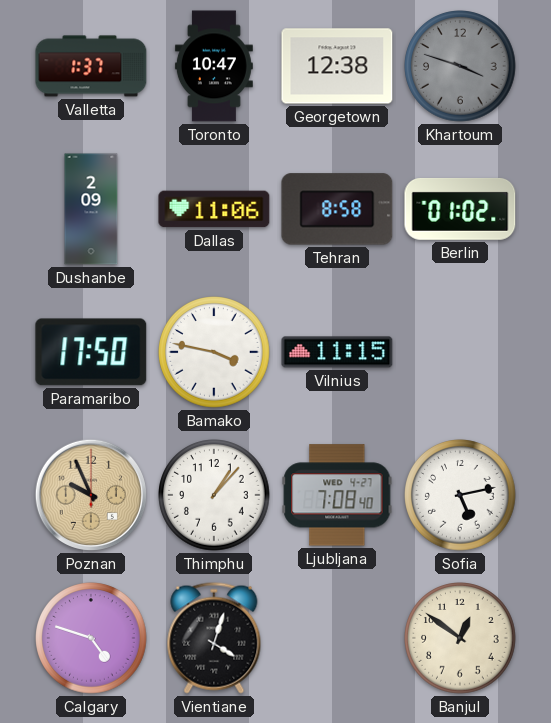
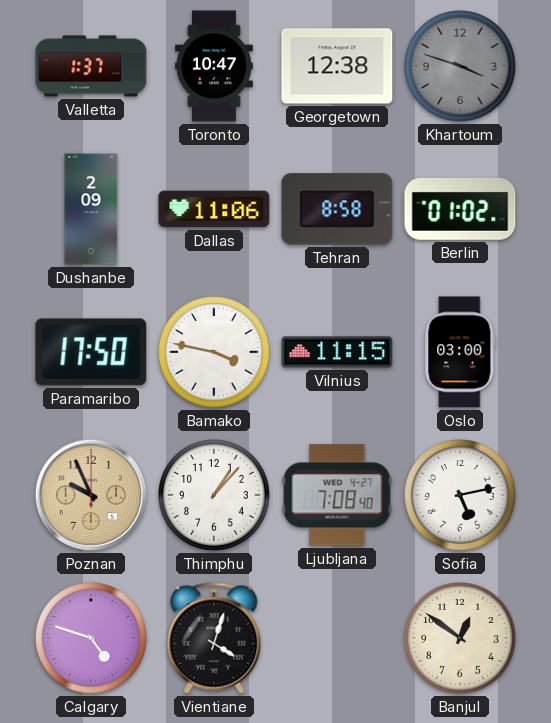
Oslo: none -> 03:00 (460, 352)
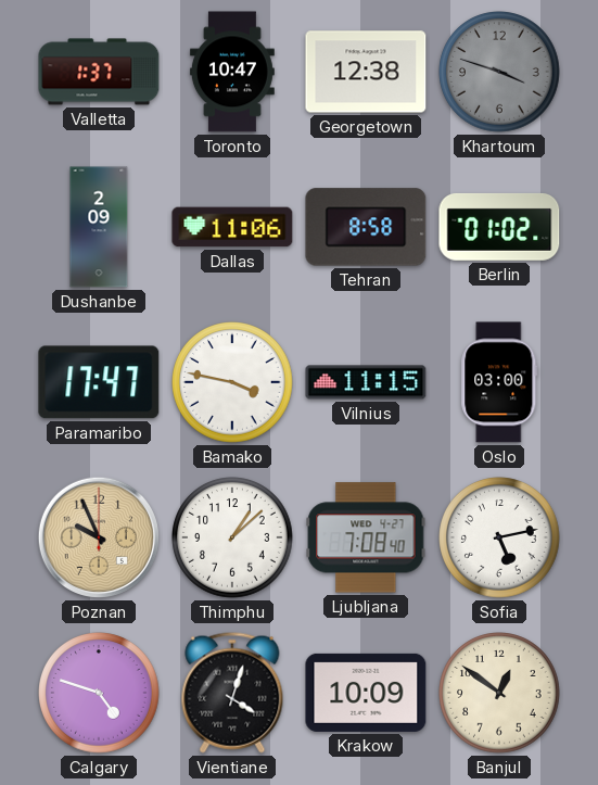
Paramaribo: 17:50 -> 17:47 (99, 382)
Thimphu: 1:07 -> 1:08 (232, 537)
Krakow: none -> 10:09 (366, 693)
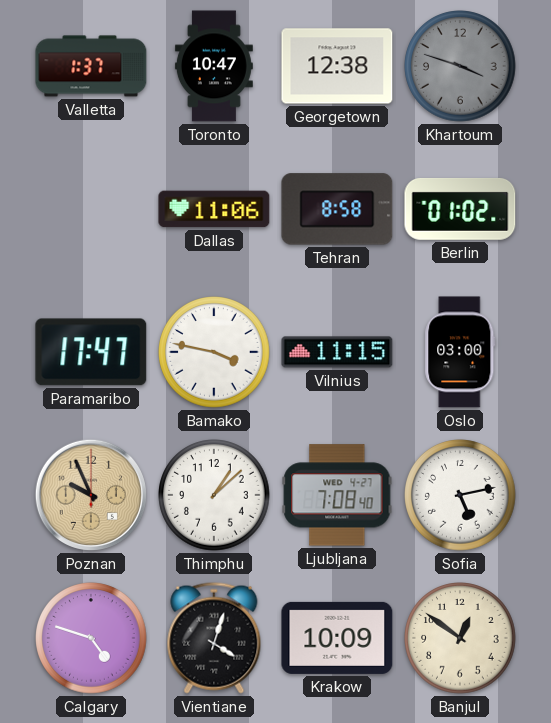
Dushanbe: 2:09 -> none (99, 227)
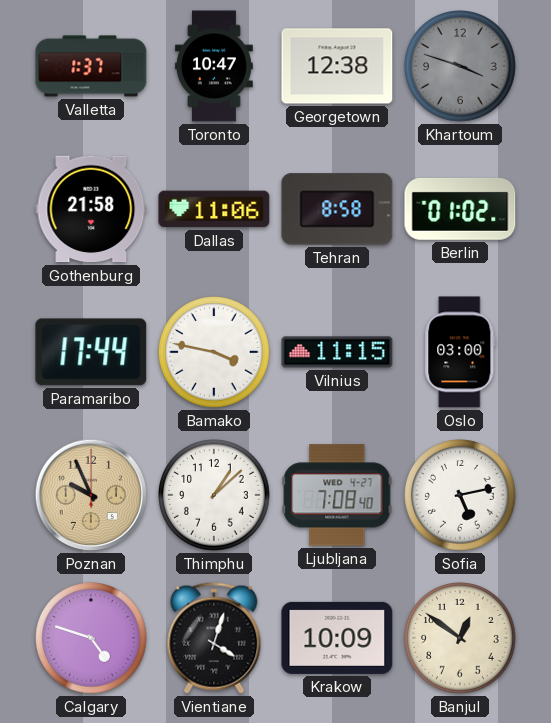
Gothenburg: none -> 21:58 (91, 209)
Paramaribo: 17:47 -> 17:44 (91, 352)
